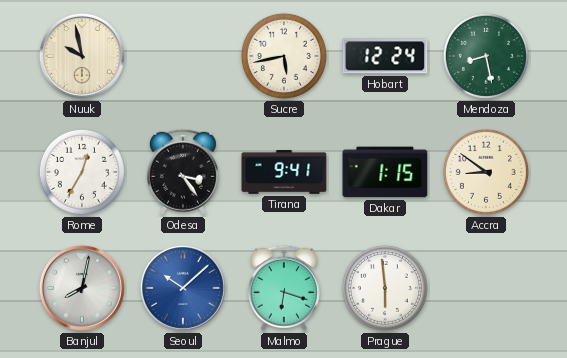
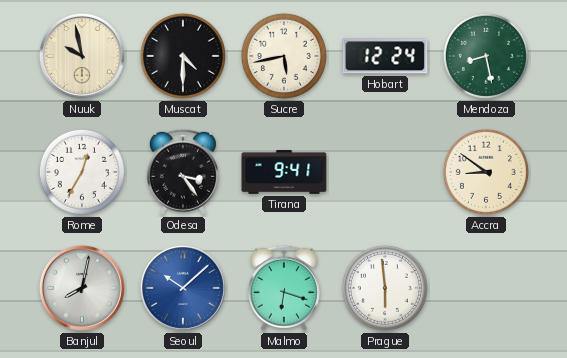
Muscat: none -> 4:30 (183, 56)
Dakar: 1:15 -> none (385, 172)
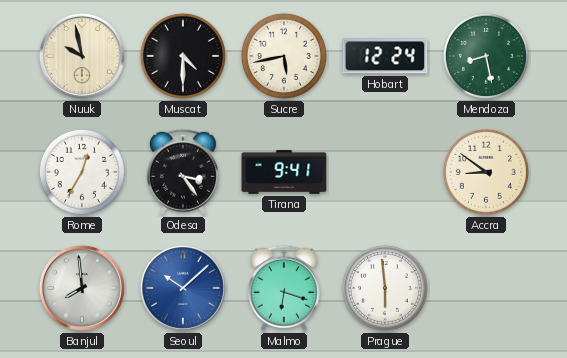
Banjul: 8:02 -> 7:59 (82, 288)
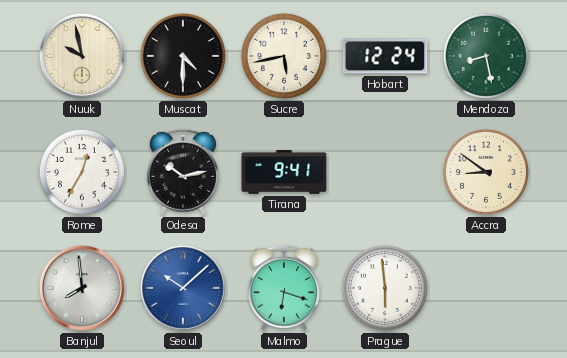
Odesa: 3:24 -> 10:13 (183, 172)
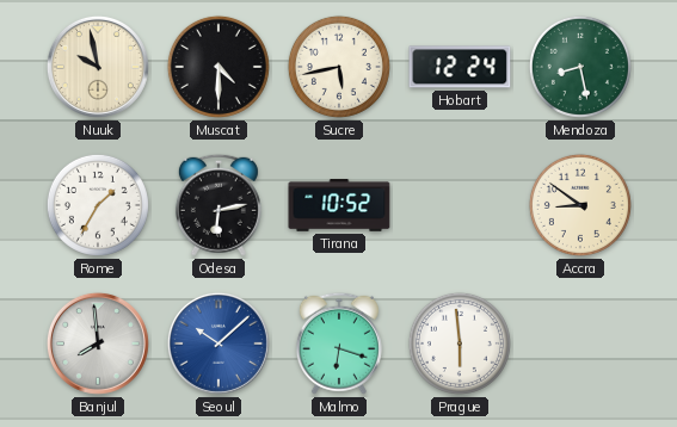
Rome: 12:35 -> 1:35 (98, 205)
Odesa: 10:13 -> 6:13 (219, 205)
Tirana: 9:41 -> 10:52 (339, 205)
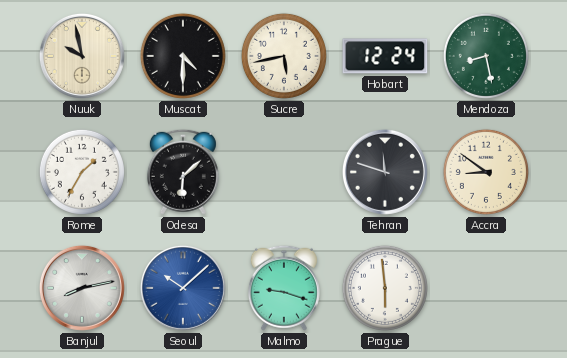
Odesa: 6:13 -> 6:08 (183, 172)
Tirana: 10:52 -> none (339, 205)
Tehran: none -> 11:48 (385, 172)
Banjul: 7:59 -> 8:13 (82, 288)
Malmo: 6:18 -> 9:18 (284, 288)
